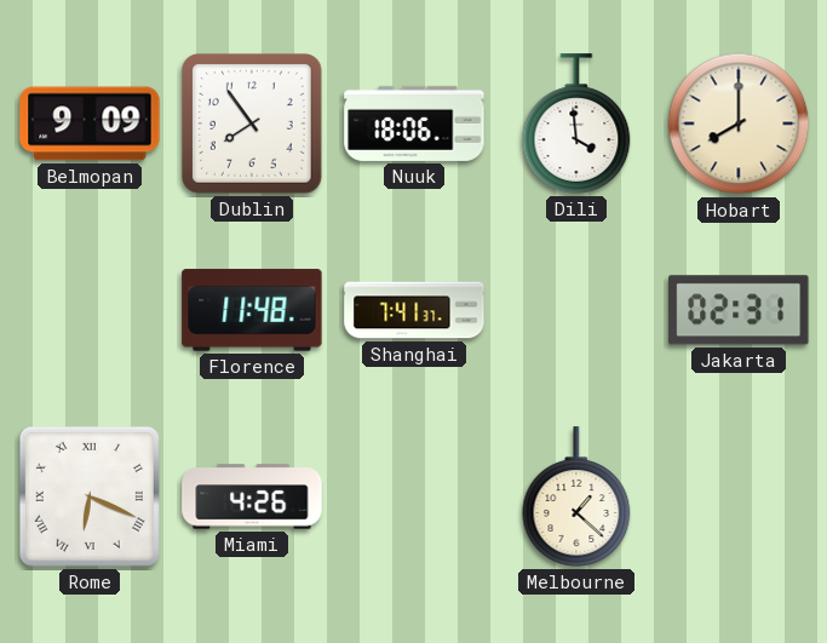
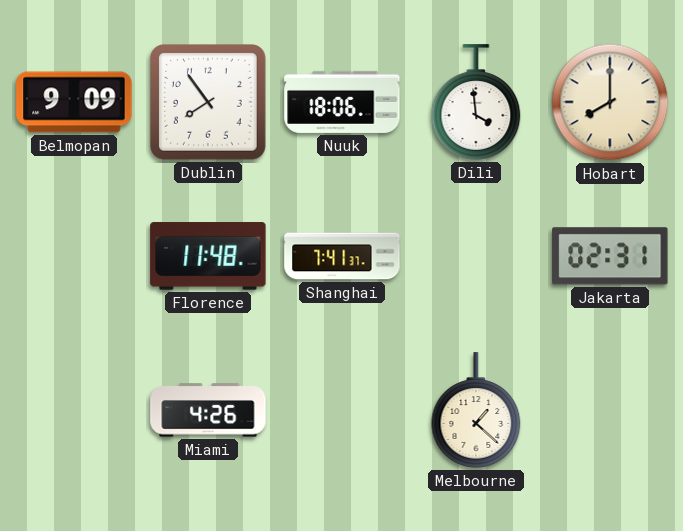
Rome: 6:19 -> none (90, 496)
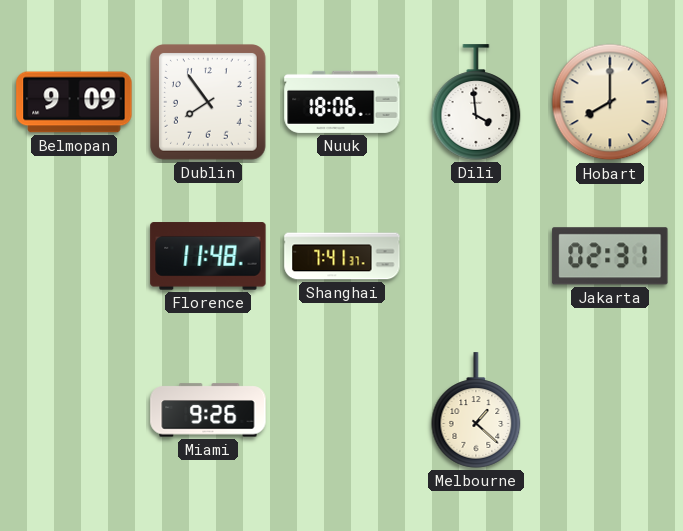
Miami: 4:26 -> 9:26 (208, 410)
